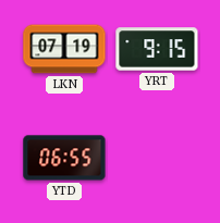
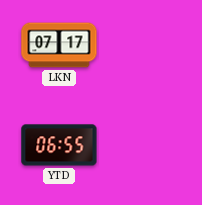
LKN: 07:19 -> 07:17 (59, 45)
YRT: 9:15 -> none (157, 49)
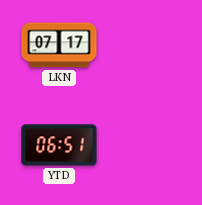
YTD: 06:55 -> 06:51 (59, 145)
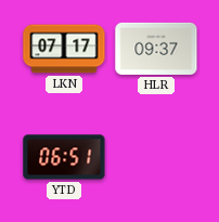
HLR: none -> 09:37 (156, 49)
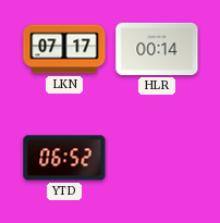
HLR: 09:37 -> 00:14 (157, 49)
YTD: 06:51 -> 06:52 (64, 158)
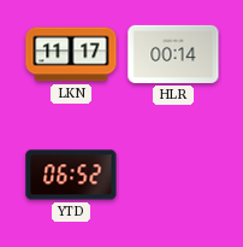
LKN: 07:17 -> 11:17 (71, 54)
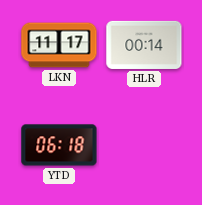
YTD: 06:52 -> 06:18 (59, 145)
